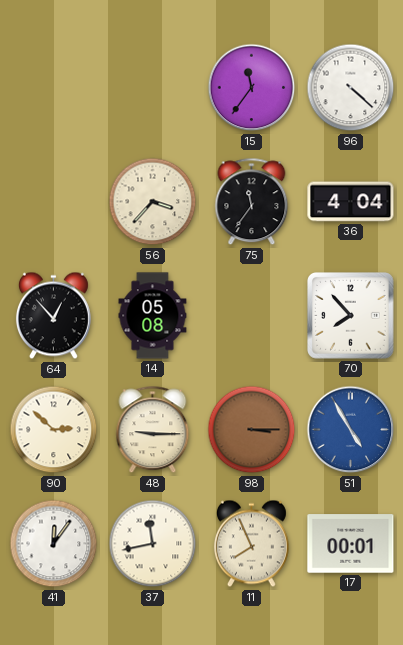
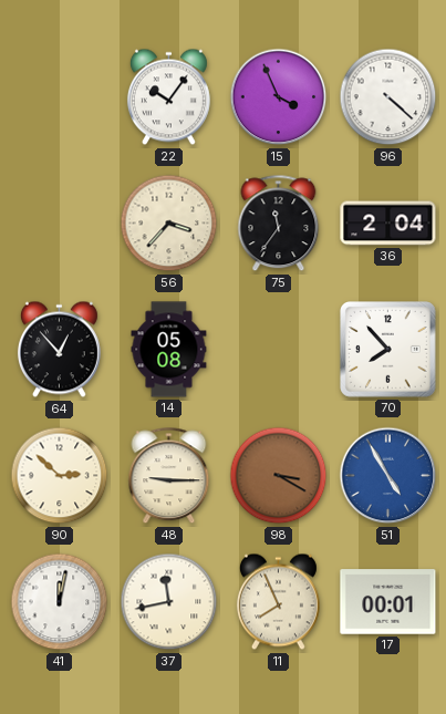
22: none -> 10:06 (168, 97)
15: 11:36 -> 3:56 (279, 97)
36: 4:04 -> 2:04 (388, 224)
98: 3:15 -> 3:20 (279, 476)
41: 12:06 -> 12:02 (60, 602)
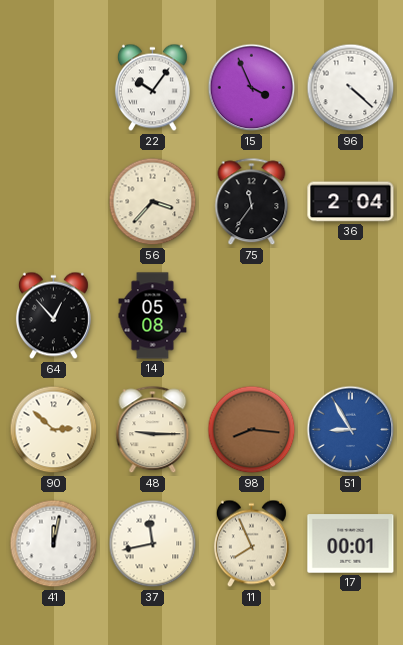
70: 7:53 -> none (388, 350)
98: 3:20 -> 8:16 (252, 430)
51: 4:55 -> 8:55 (351, 430)
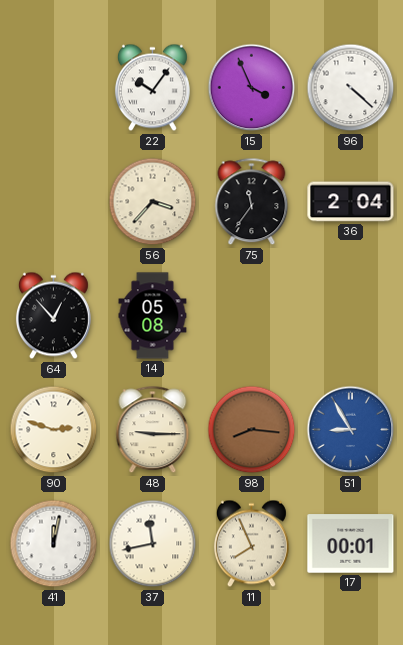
90: 2:52 -> 2:48 (54, 430)
